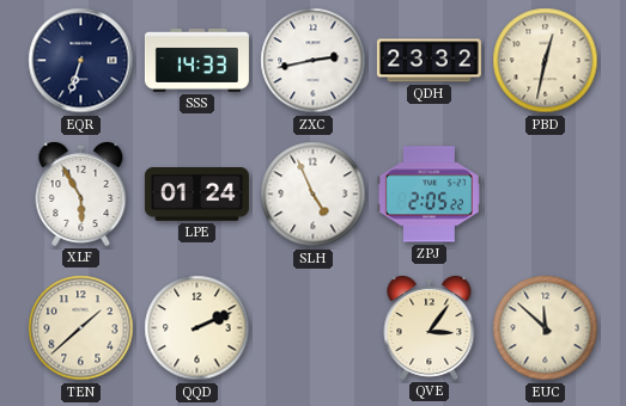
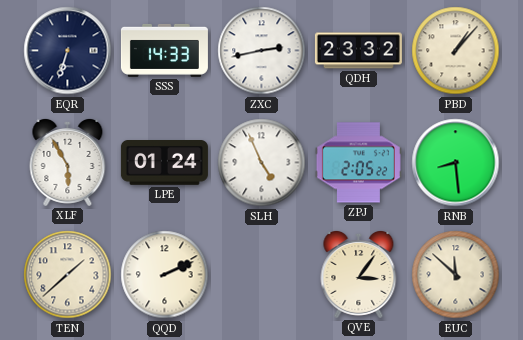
PBD: 12:32 -> 1:07 (456, 51)
RNB: none -> 8:29 (456, 163)
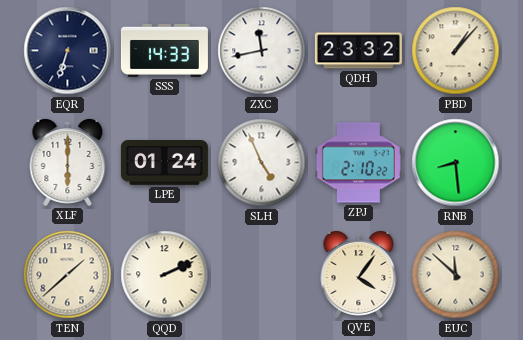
ZXC: 2:43 -> 11:43 (262, 51)
XLF: 5:55 -> 6:00 (68, 162)
ZPJ: 2:05 -> 2:10 (358, 163)
QVE: 3:06 -> 4:06 (359, 274)
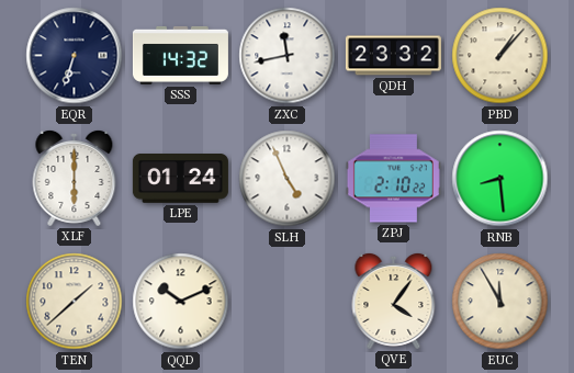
SSS: 14:33 -> 14:32 (180, 55)
QQD: 2:11 -> 10:11 (181, 302)
EUC: 11:52 -> 11:55 (500, 302)
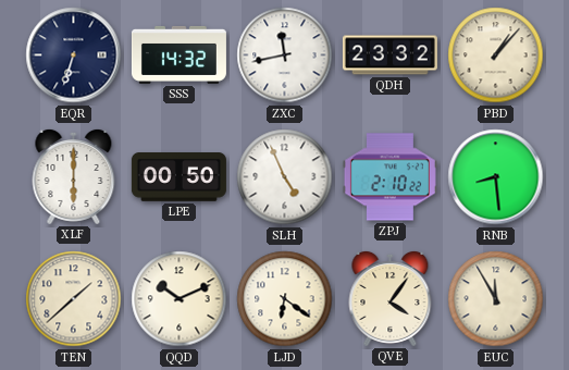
LPE: 01:24 -> 00:50 (178, 177)
LJD: none -> 6:21 (285, 299)
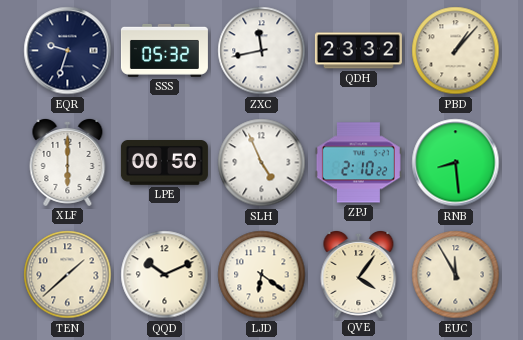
EQR: 6:33 -> 9:33 (68, 51)
SSS: 14:32 -> 05:32 (164, 50)
